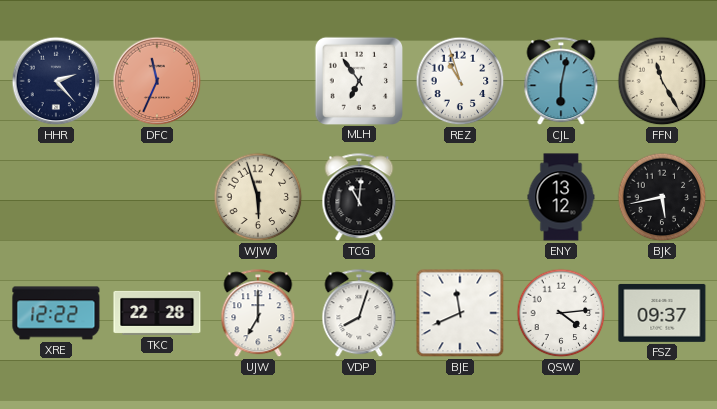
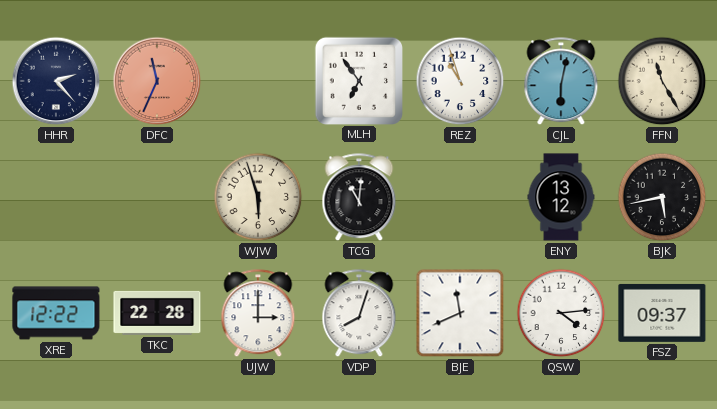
UJW: 7:00 -> 3:00 (258, 314)
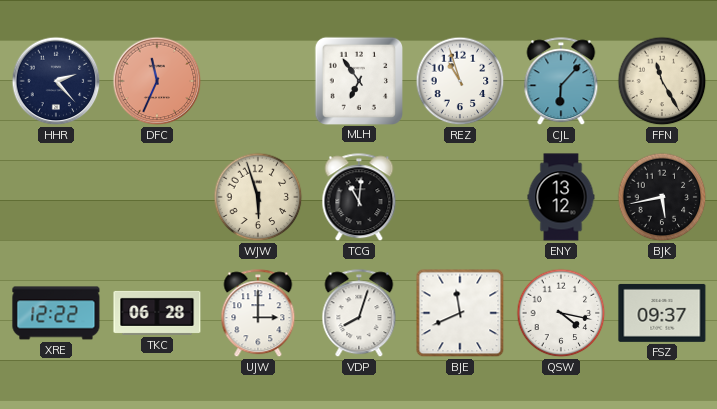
CJL: 6:02 -> 6:07 (561, 82)
TKC: 22:28 -> 06:28 (157, 313)
QSW: 4:14 -> 4:17 (561, 313)
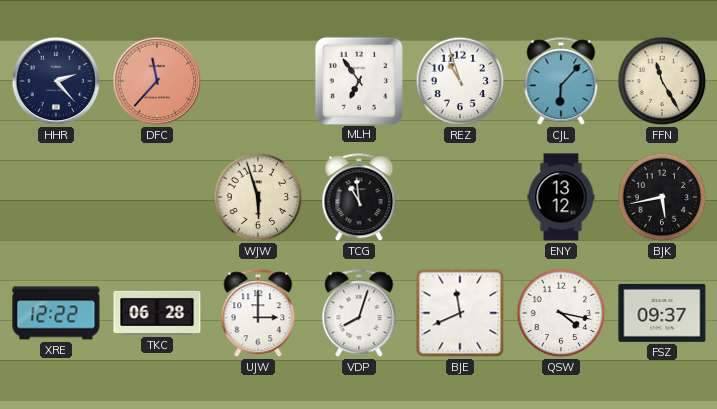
DFC: 11:34 -> 11:37 (157, 81)
TCG: 11:01 -> 10:59 (359, 198)
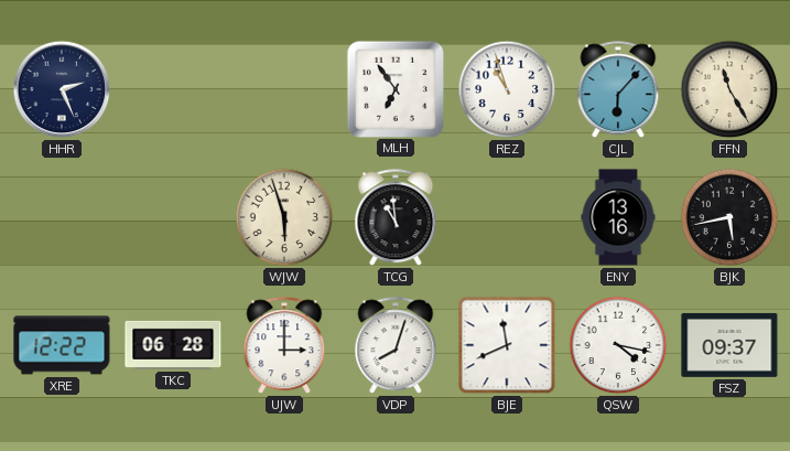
HHR: 2:23 -> 2:26 (62, 89)
DFC: 11:37 -> none (157, 81)
ENY: 13:12 -> 13:16 (618, 217)
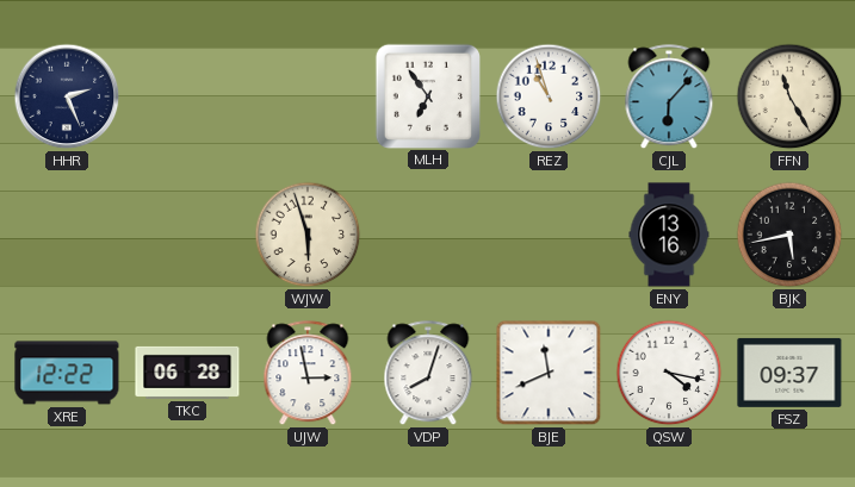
TCG: 10:59 -> none (396, 218)
UJW: 3:00 -> 2:58 (308, 374)
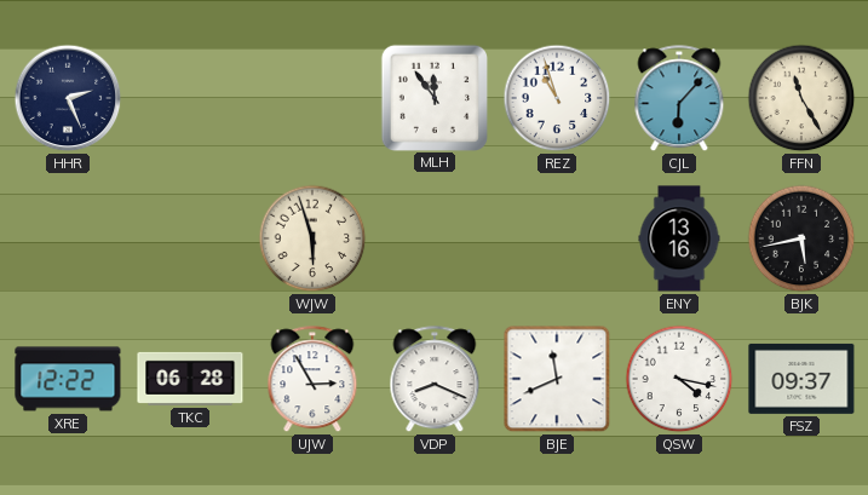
MLH: 6:54 -> 11:54 (433, 97)
UJW: 2:58 -> 2:55 (312, 380)
VDP: 8:03 -> 8:19 (435, 380)
